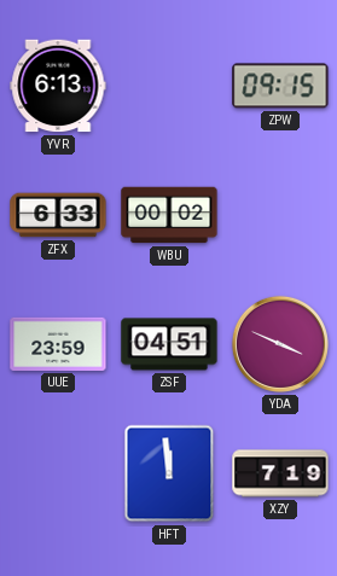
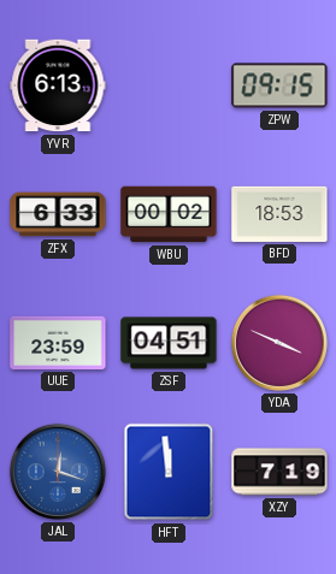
BFD: none -> 18:53 (279, 214)
JAL: none -> 12:18 (58, 472)
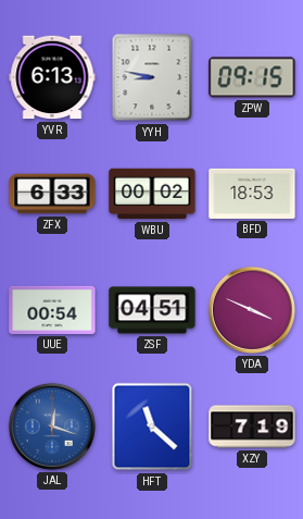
YYH: none -> 8:47 (152, 77)
UUE: 23:59 -> 00:54 (52, 310)
HFT: 11:59 -> 11:22 (152, 427)
